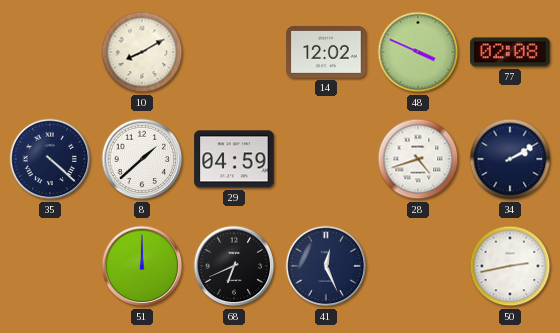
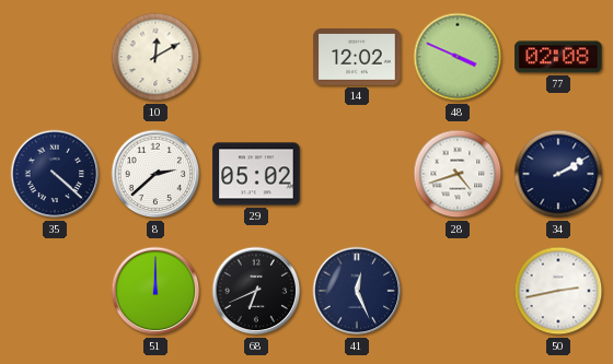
10: 8:10 -> 12:10 (155, 57)
8: 1:38 -> 2:38 (155, 174)
29: 04:59 -> 05:02 (256, 174)
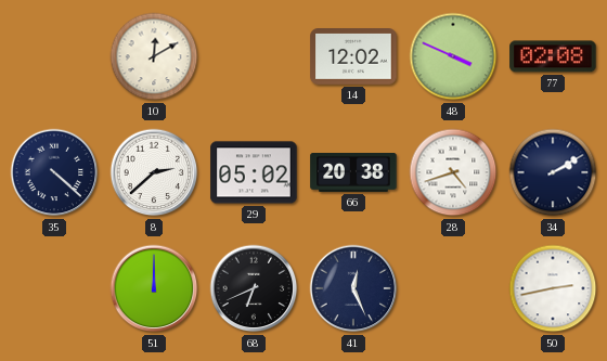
66: none -> 20:38 (353, 173)
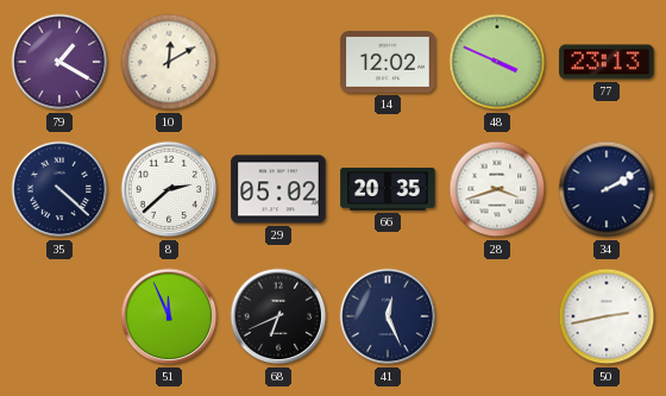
79: none -> 1:20 (59, 62)
77: 02:08 -> 23:13 (607, 62)
66: 20:38 -> 20:35 (388, 190)
28: 4:42 -> 3:42 (497, 189)
51: 12:00 -> 11:56 (169, 316)
